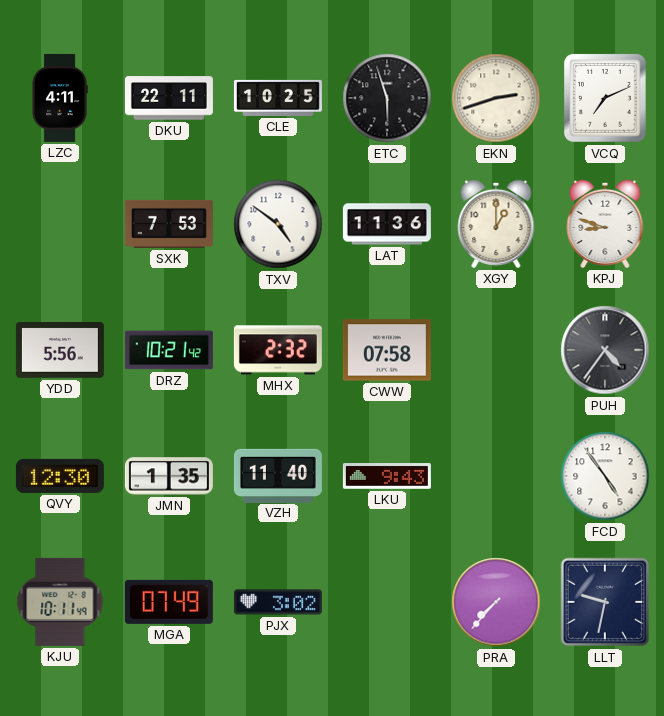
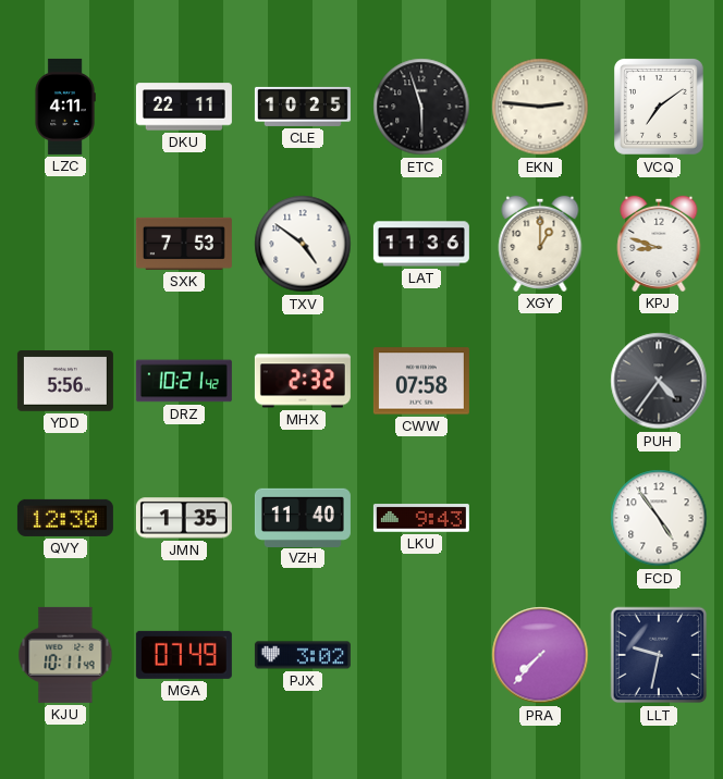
EKN: 2:42 -> 2:46 (540, 107)
VCQ: 7:11 -> 7:09 (660, 108)
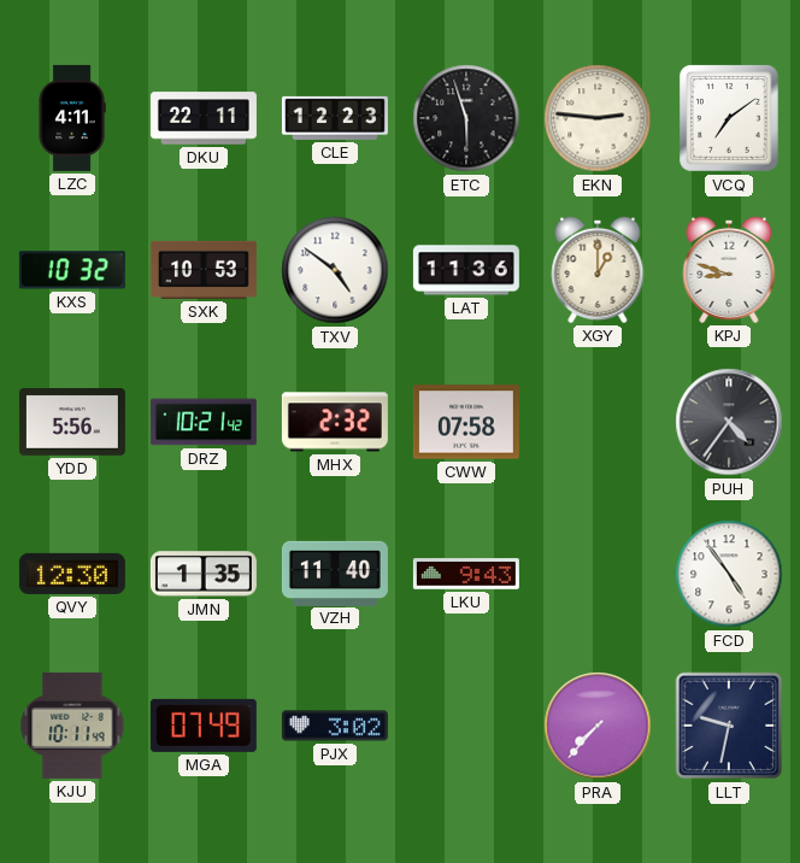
CLE: 10:25 -> 12:23 (335, 118)
KXS: none -> 10:32 (72, 270)
SXK: 7:53 -> 10:53 (204, 270)
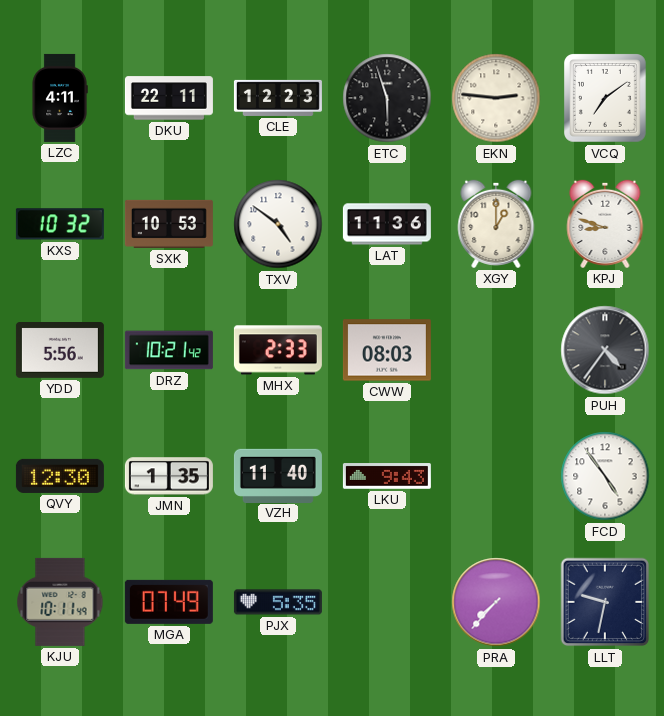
MHX: 2:32 -> 2:33 (278, 350)
CWW: 07:58 -> 08:03 (387, 350)
PJX: 3:02 -> 5:35 (278, 602)
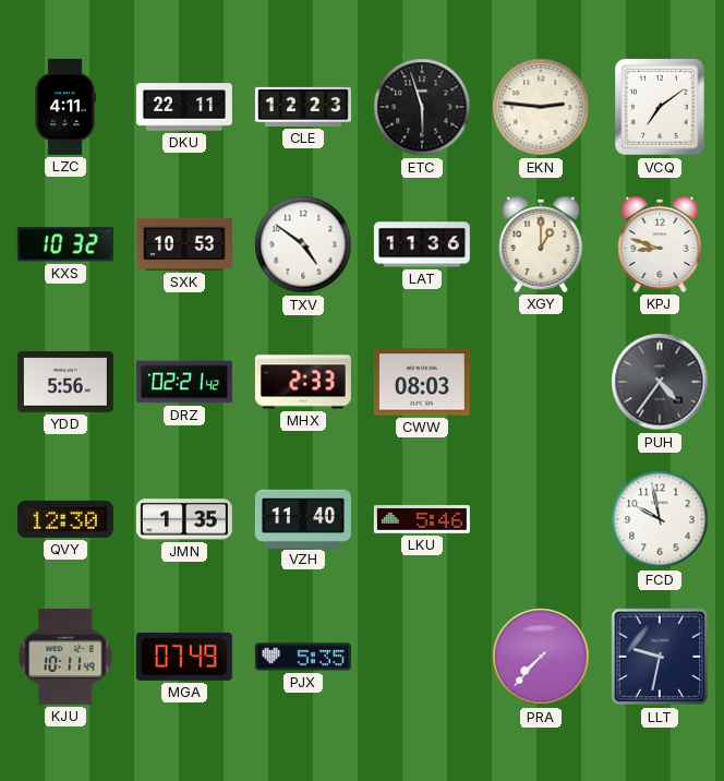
DRZ: 10:21 -> 02:21 (184, 382)
LKU: 9:43 -> 5:46 (422, 519)
FCD: 4:54 -> 9:58 (660, 519)
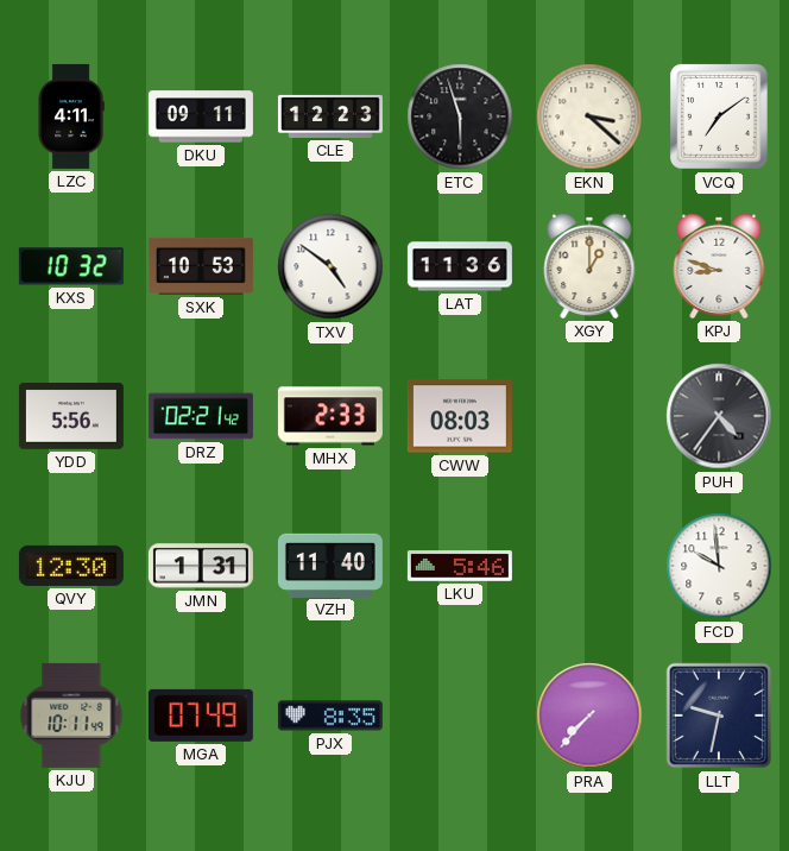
DKU: 22:11 -> 09:11 (201, 116)
EKN: 2:46 -> 3:22 (589, 116)
JMN: 1:35 -> 1:31 (201, 566)
FCD: 9:58 -> 9:59 (719, 566)
PJX: 5:35 -> 8:35 (330, 716)
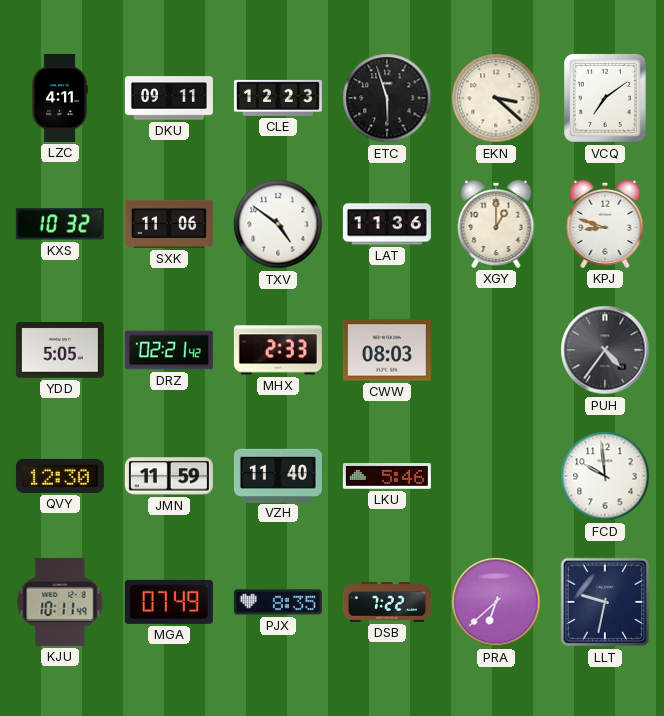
SXK: 10:53 -> 11:06 (169, 224)
YDD: 5:56 -> 5:05 (60, 351)
JMN: 1:31 -> 11:59 (169, 476)
DSB: none -> 7:22 (387, 602)
PRA: 7:37 -> 6:38 (496, 602)
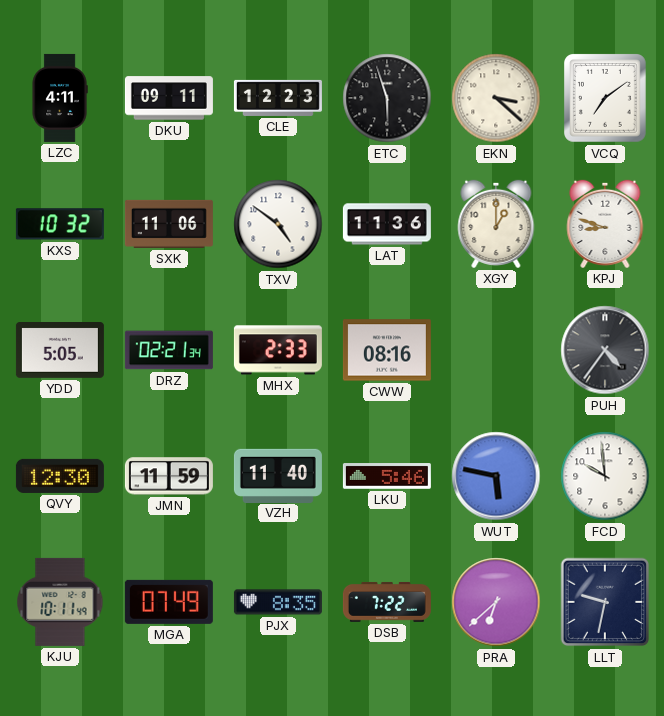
DRZ: 02:21:42 -> 02:21:34 (169, 350)
CWW: 08:03 -> 08:16 (387, 350)
WUT: none -> 5:47 (496, 476)
